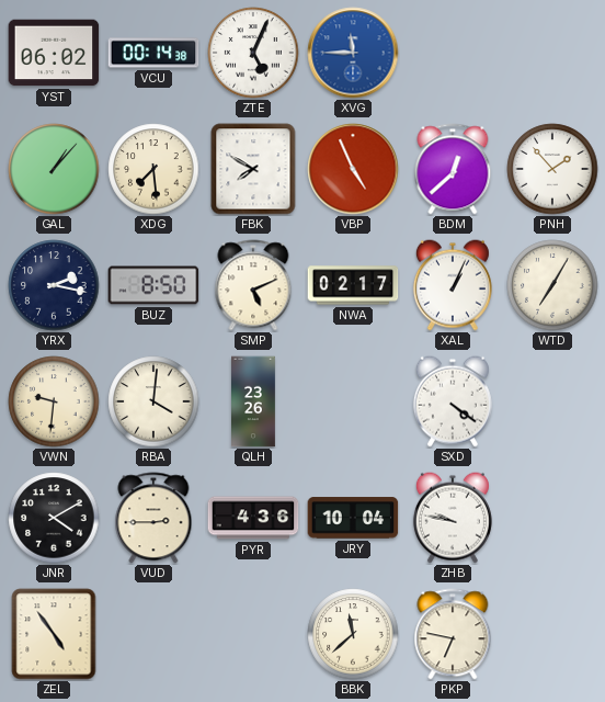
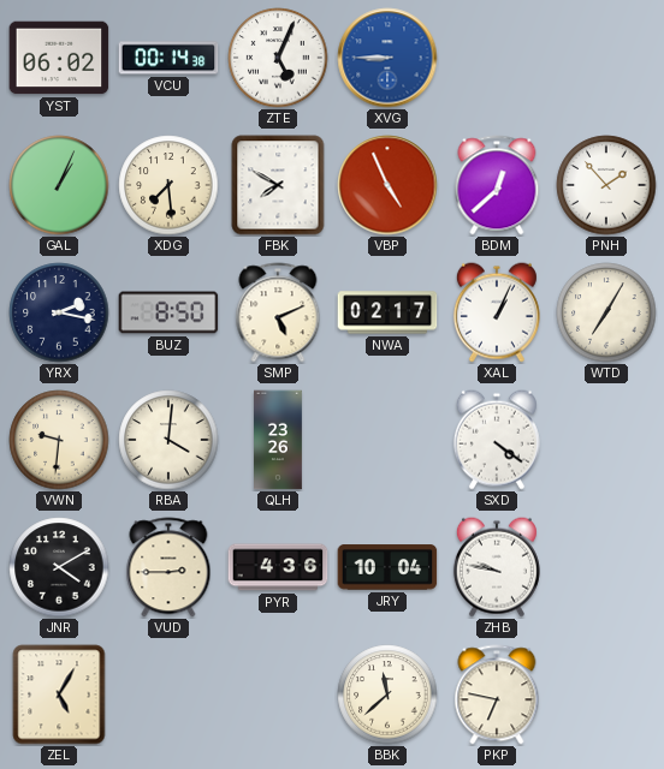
XVG: 11:45 -> 8:45 (387, 58)
GAL: 1:07 -> 1:04 (59, 185)
ZEL: 4:54 -> 5:05 (59, 695)
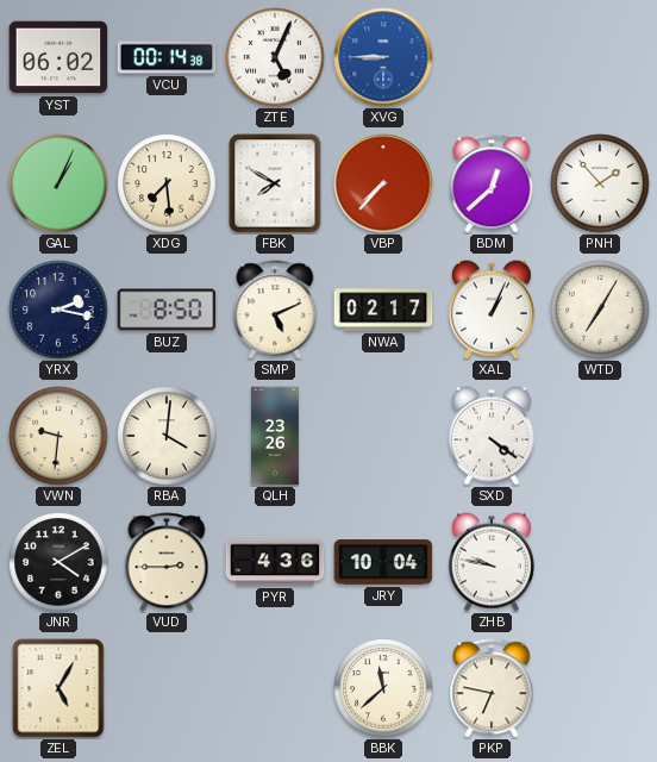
VBP: 4:56 -> 7:37 (383, 183)
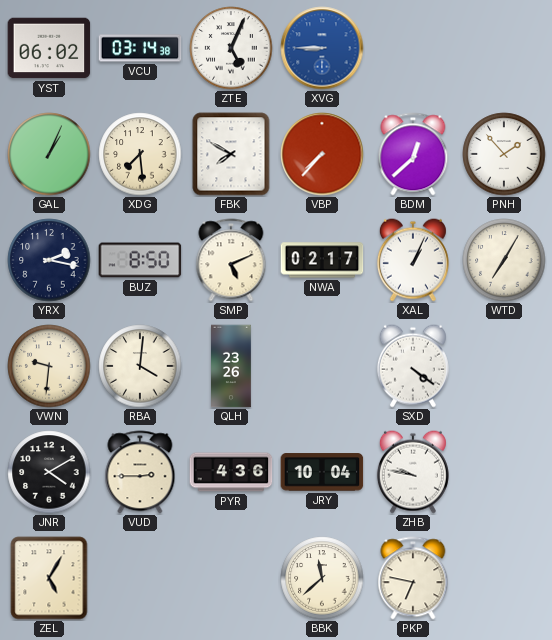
VCU: 00:14 -> 03:14 (140, 48)
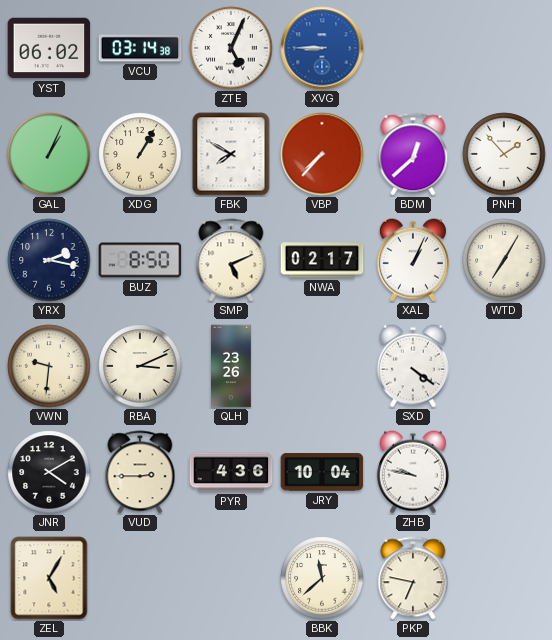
XDG: 7:29 -> 1:05 (140, 154)
RBA: 4:01 -> 3:11 (140, 366)
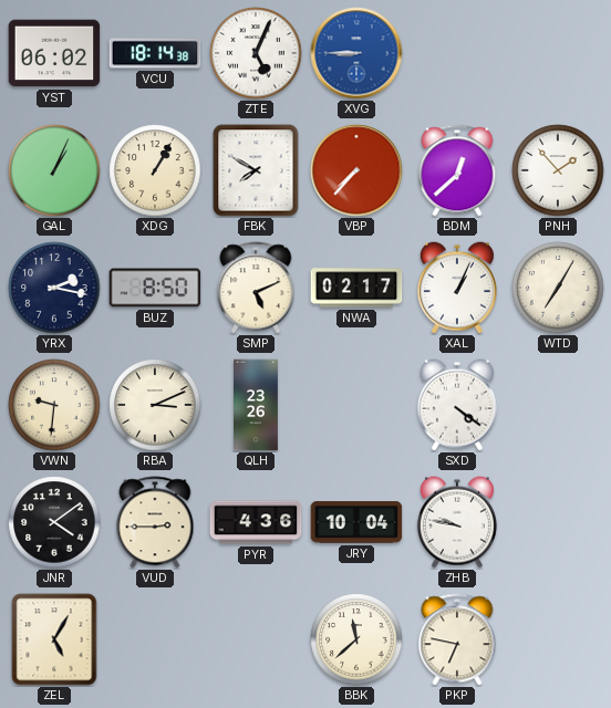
VCU: 03:14 -> 18:14 (155, 53)
JNR: 4:10 -> 4:09 (54, 522)
